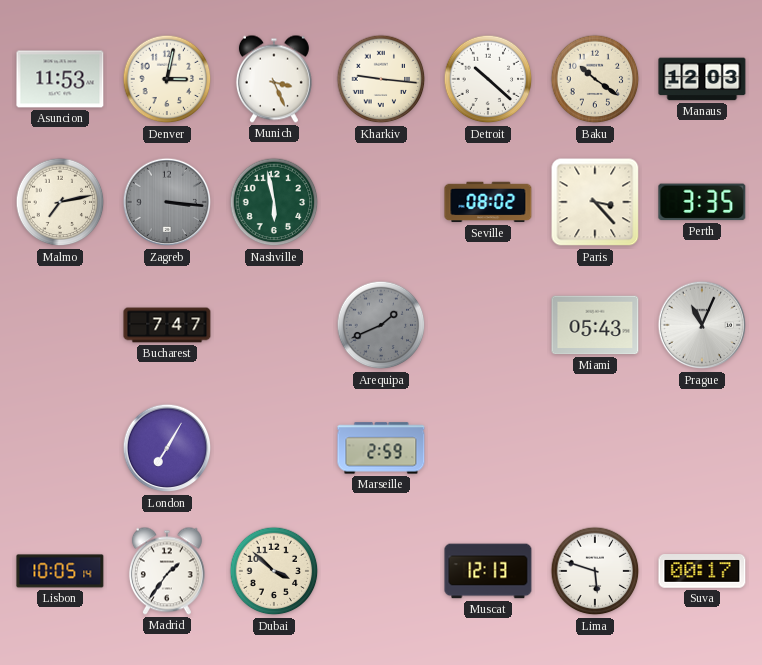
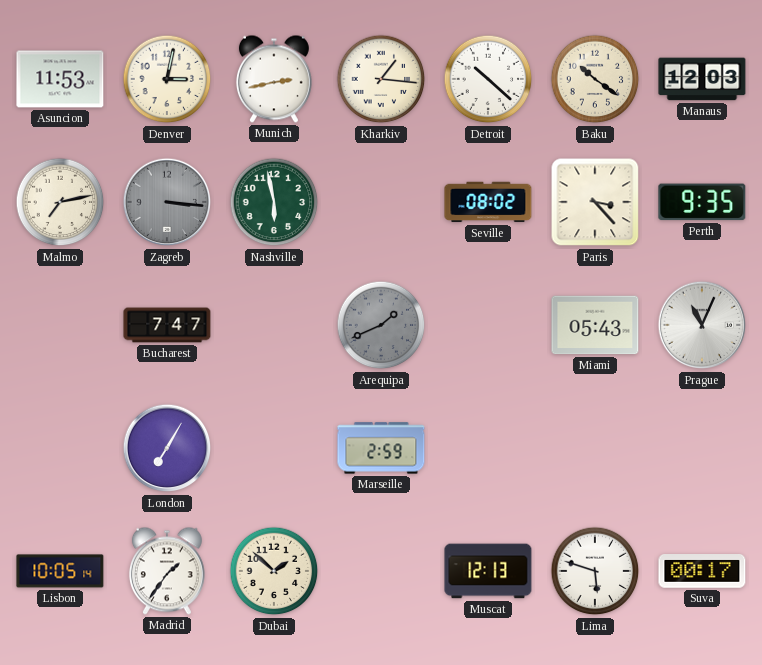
Munich: 3:26 -> 2:43 (274, 79)
Kharkiv: 9:16 -> 1:16 (381, 79)
Perth: 3:35 -> 9:35 (702, 202)
Dubai: 3:52 -> 1:52 (274, 571)
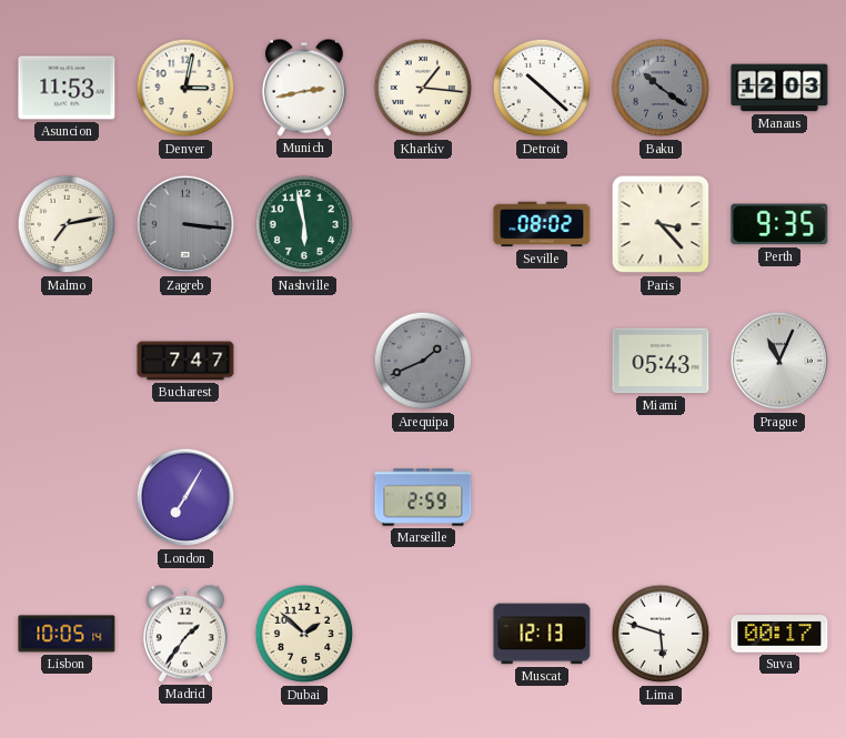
Baku dial: cream -> grey (661, 88)
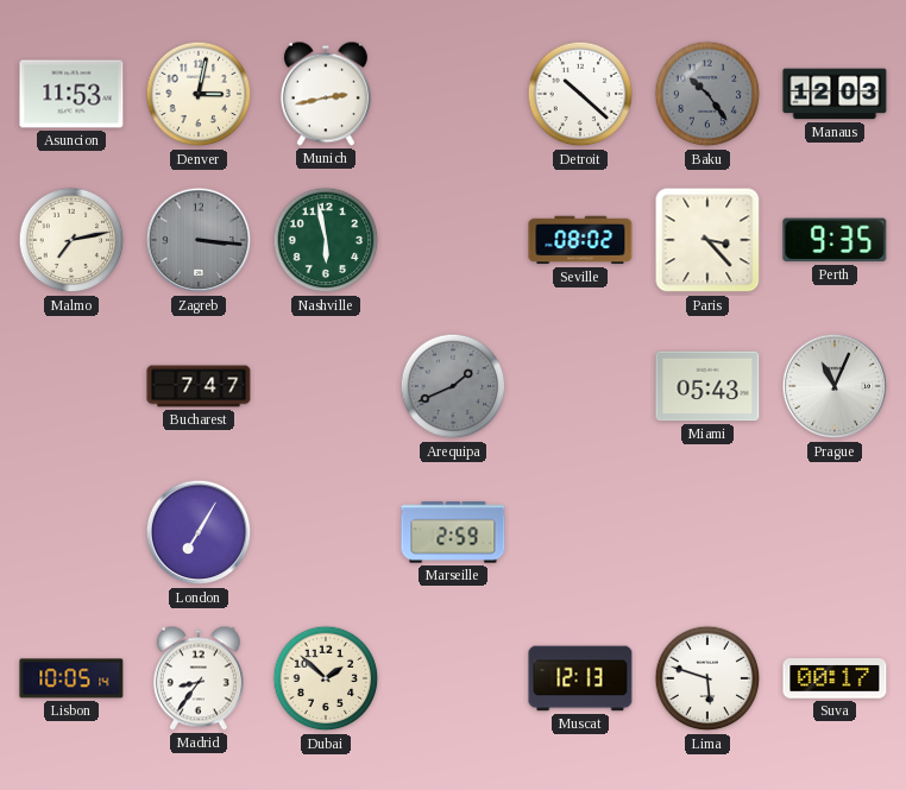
Kharkiv: 1:16 -> none (423, 88)
Baku: 10:21 -> 10:24 (707, 94)
Madrid: 1:36 -> 8:36 (199, 678)
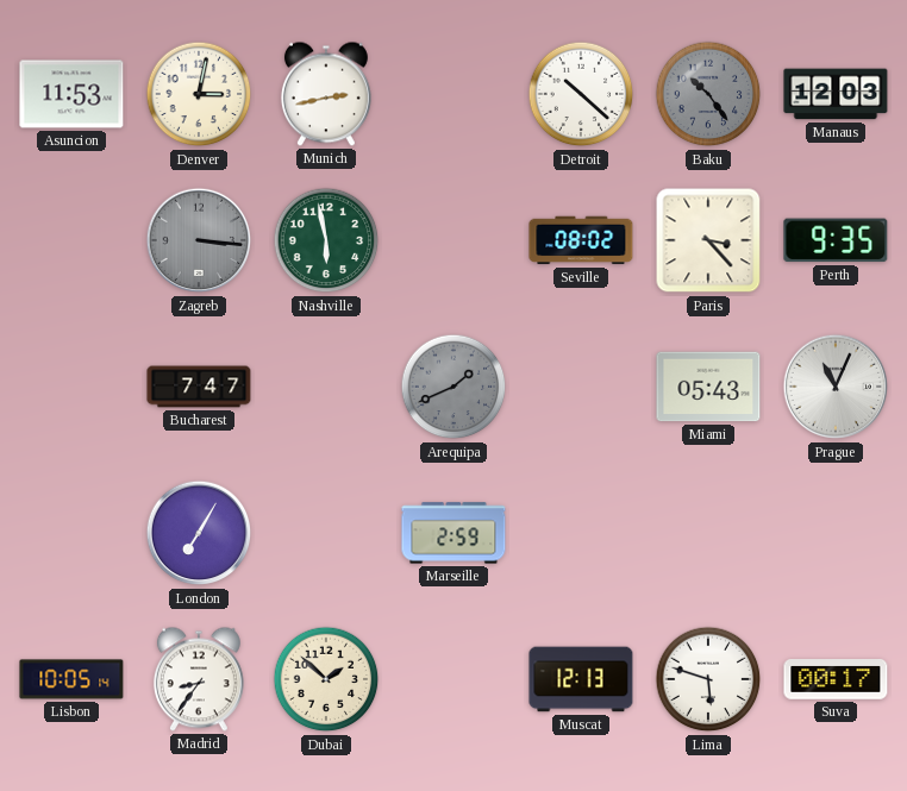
Malmo: 7:13 -> none (71, 240)
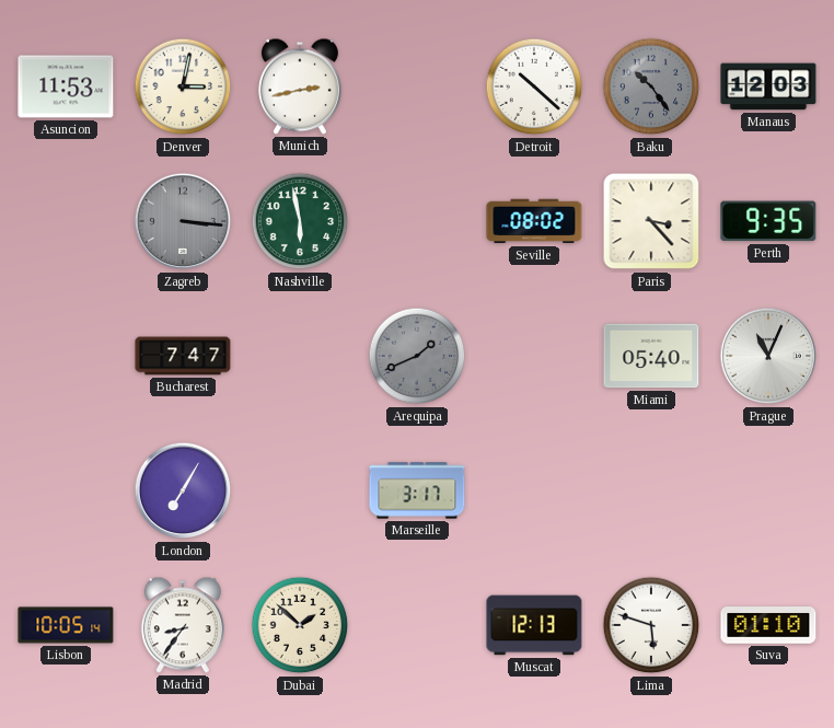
Miami: 05:43 -> 05:40 (651, 356)
Marseille: 2:59 -> 3:17 (417, 490)
Suva: 00:17 -> 01:10 (768, 626)
